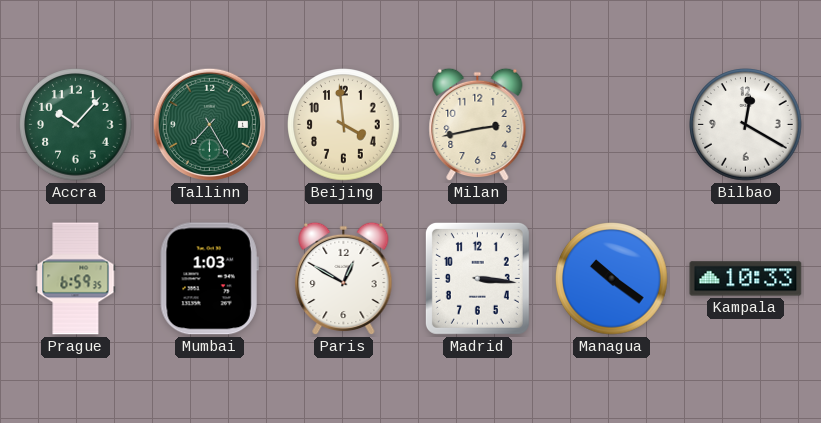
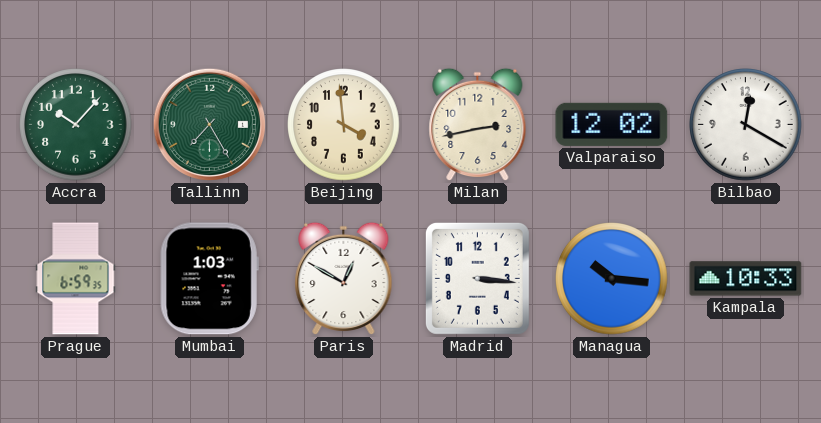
Valparaiso: none -> 12:02 (612, 124)
Managua: 10:21 -> 10:16 (612, 279)
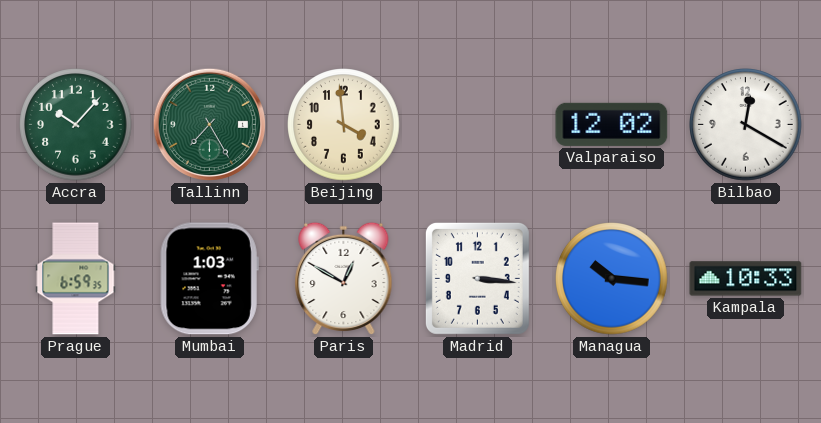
Milan: 2:43 -> none (478, 125)
